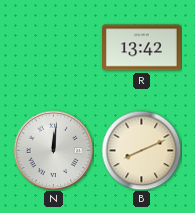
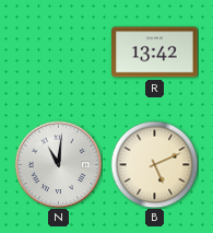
N: 12:01 -> 11:01 (58, 164)
B: 8:11 -> 5:11 (154, 164)
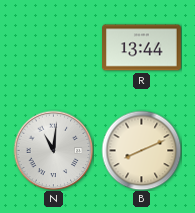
R: 13:42 -> 13:44 (142, 48)
B: 5:11 -> 8:11 (141, 150)
